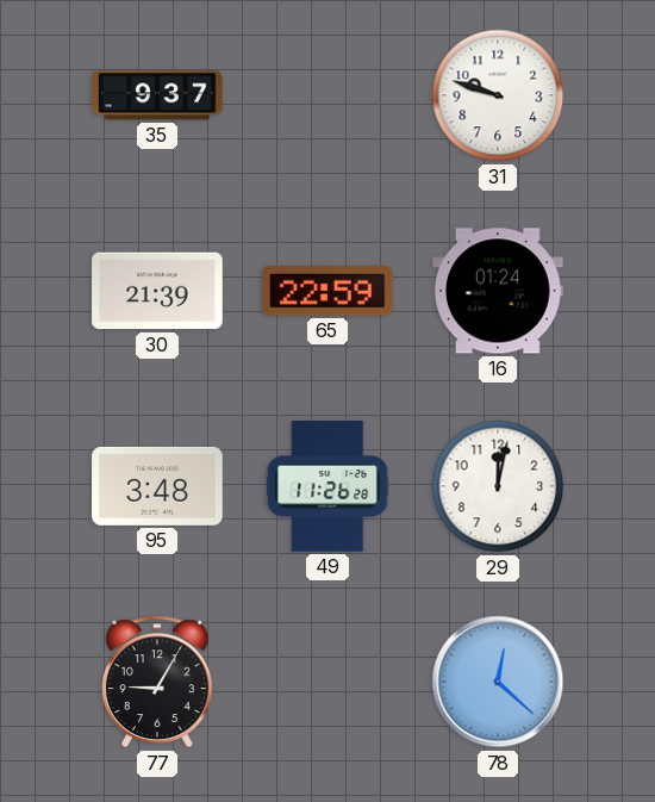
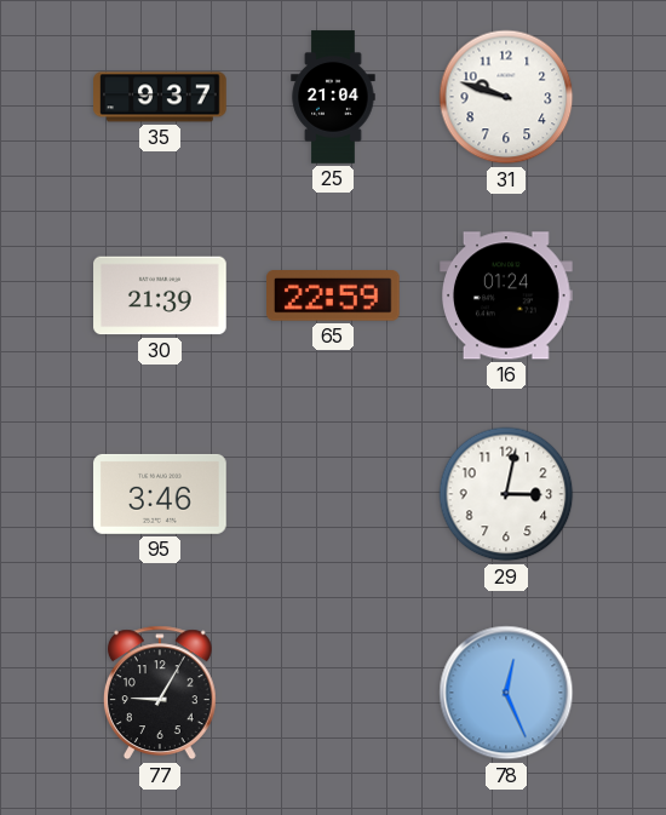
25: none -> 21:04 (333, 97)
95: 3:48 -> 3:46 (160, 494)
49: 11:26 -> none (327, 486)
29: 12:02 -> 3:02 (506, 494)
78: 12:22 -> 12:26 (506, 693)
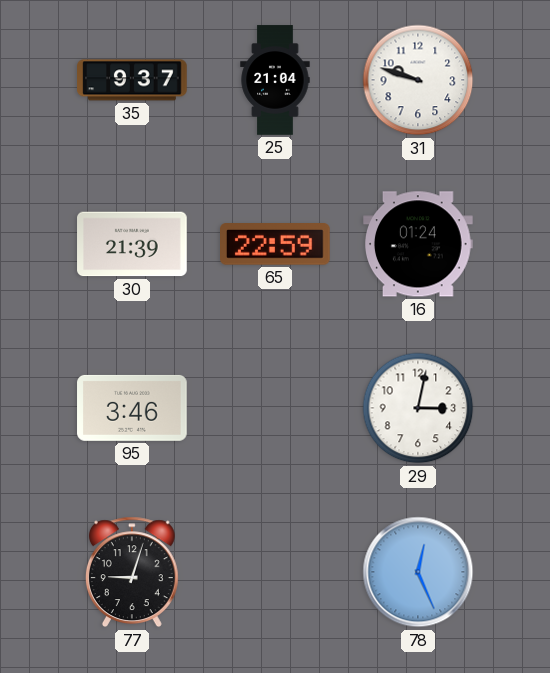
77: 9:05 -> 9:03 (132, 572)
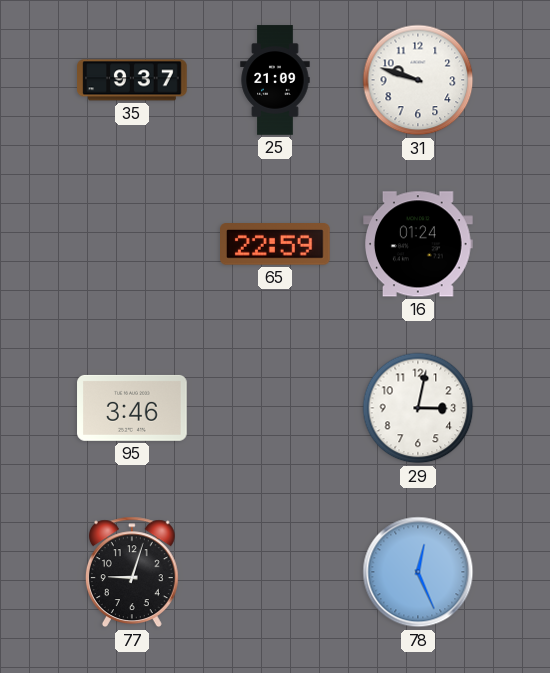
25: 21:04 -> 21:09 (275, 80)
30: 21:39 -> none (132, 244)
